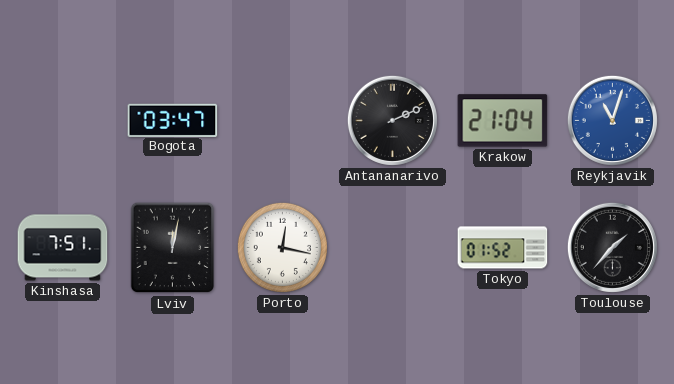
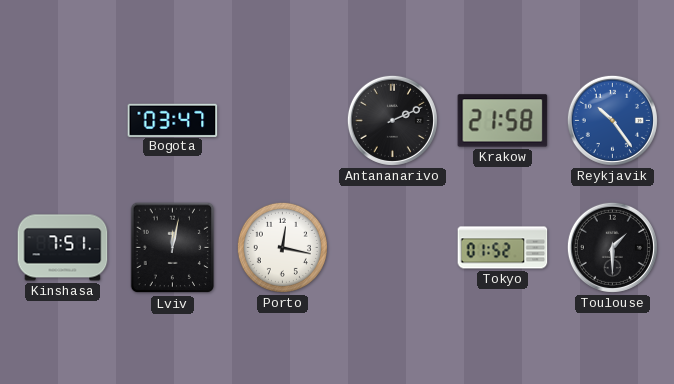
Krakow: 21:04 -> 21:58 (503, 121)
Reykjavik: 11:03 -> 10:24 (612, 120)
Toulouse: 1:37 -> 1:30 (612, 247)
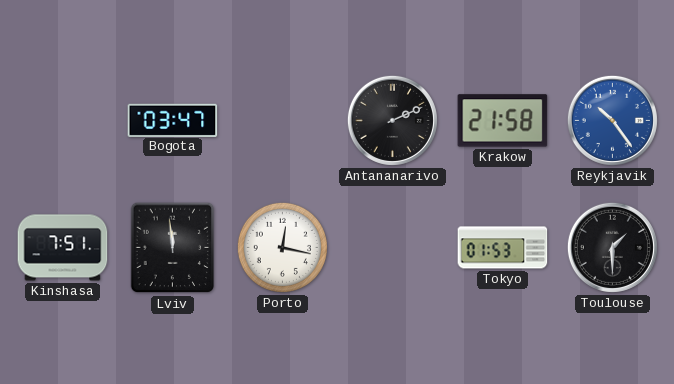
Lviv: 12:02 -> 11:59 (173, 248)
Tokyo: 01:52 -> 01:53 (503, 248)
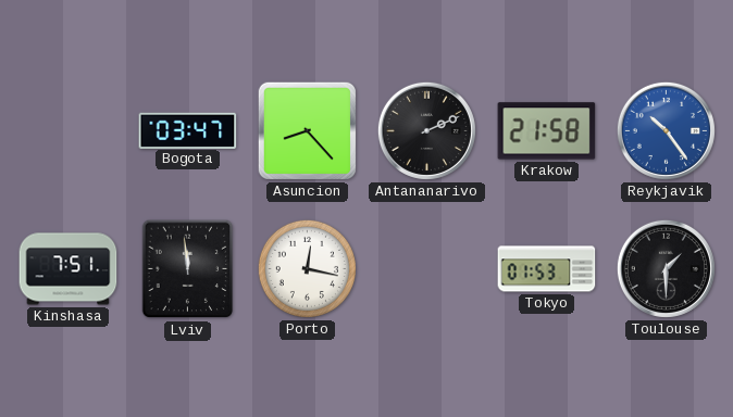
Asuncion: none -> 8:23 (307, 130)
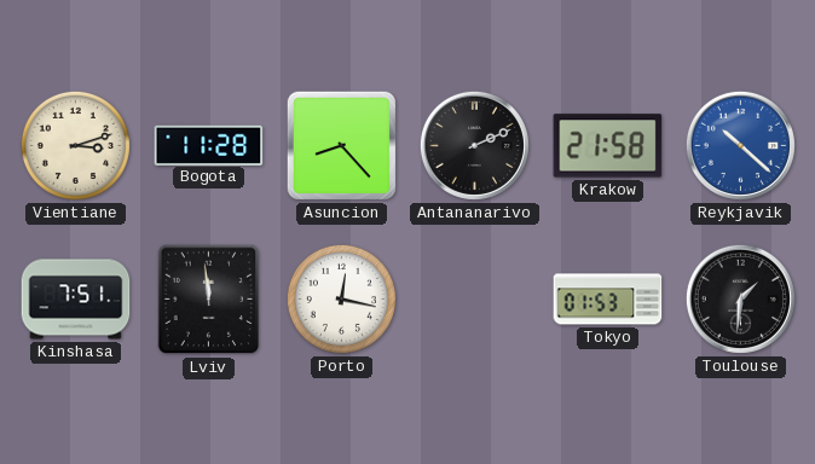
Vientiane: none -> 3:12 (75, 145)
Bogota: 03:47 -> 11:28 (209, 145)
Reykjavik: 10:24 -> 10:22 (740, 145)
Toulouse: 1:30 -> 1:31 (740, 298)
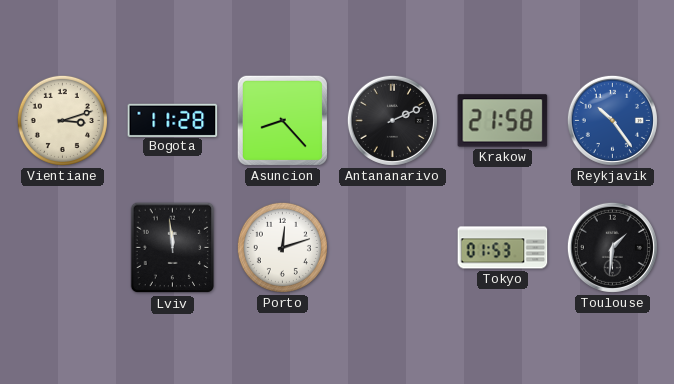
Reykjavik: 10:22 -> 10:24 (612, 120)
Kinshasa: 7:51 -> none (76, 300)
Porto: 12:17 -> 12:12 (282, 247)
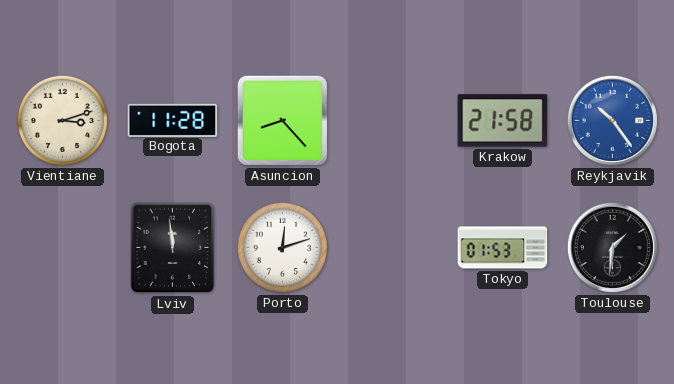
Antananarivo: 2:11 -> none (392, 120)
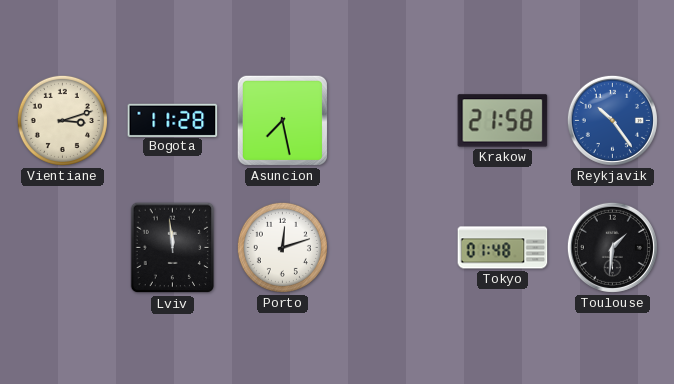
Asuncion: 8:23 -> 7:28 (282, 120)
Tokyo: 01:53 -> 01:48 (503, 248)
